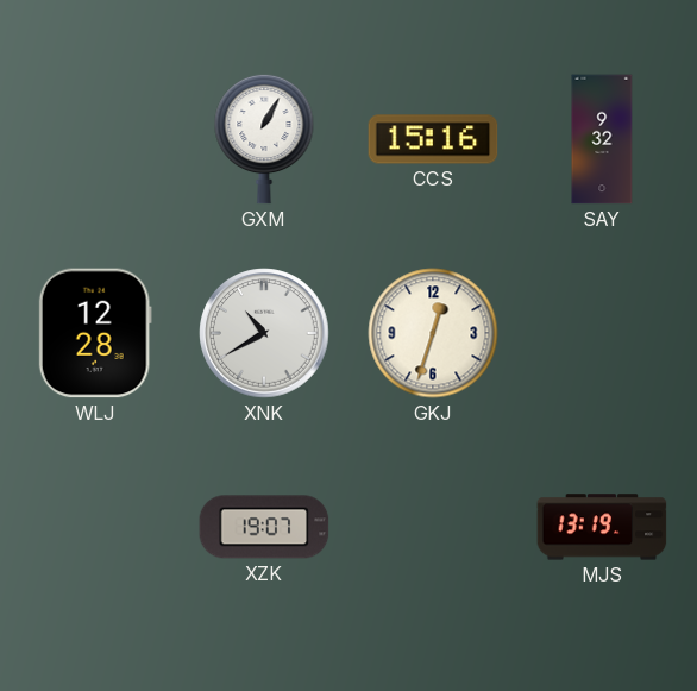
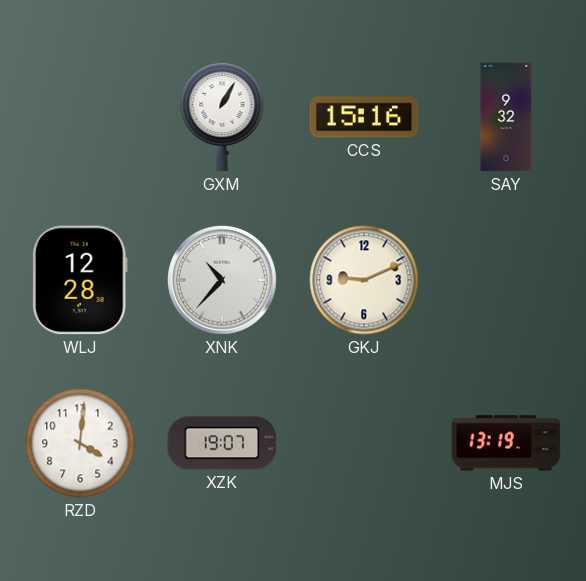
XNK: 10:40 -> 10:37 (222, 280)
GKJ: 12:33 -> 9:11 (364, 280)
RZD: none -> 4:01 (80, 443)
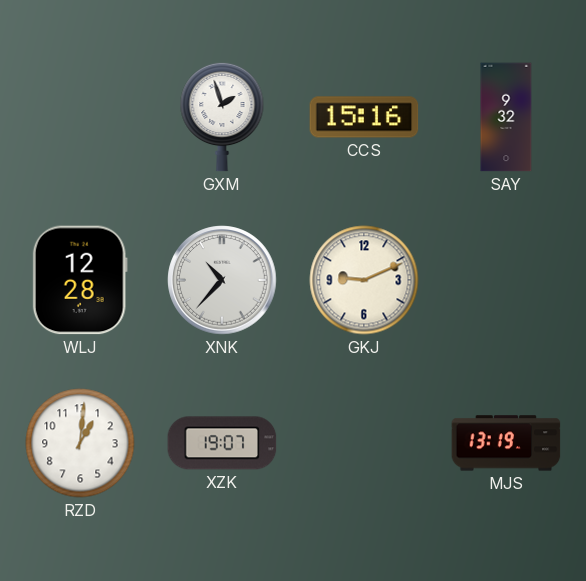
GXM: 1:05 -> 1:57 (222, 117)
RZD: 4:01 -> 1:01 (80, 443)
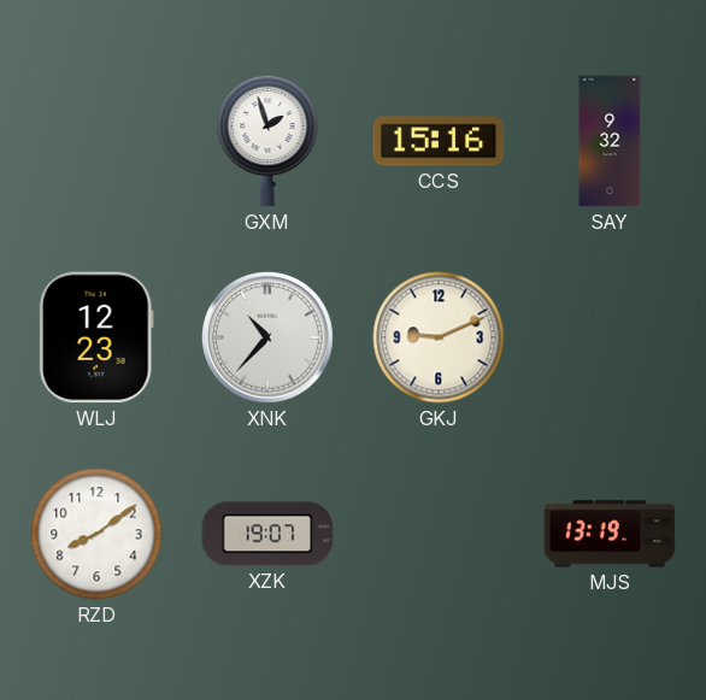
WLJ: 12:28 -> 12:23 (96, 337)
RZD: 1:01 -> 8:09 (96, 534)
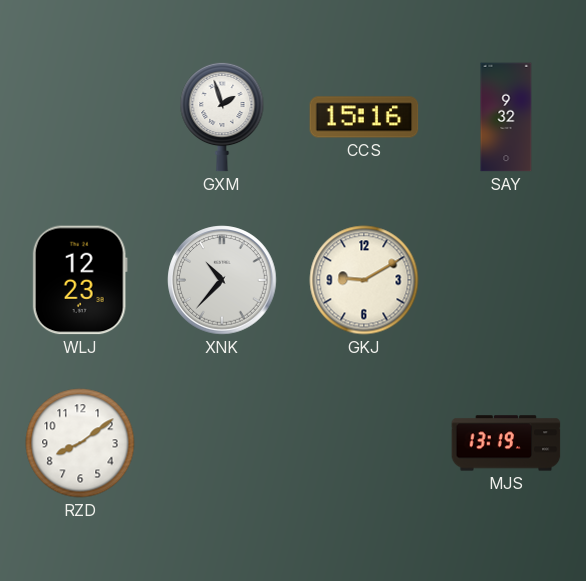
GKJ: 9:11 -> 9:10 (364, 280)
XZK: 19:07 -> none (267, 534)
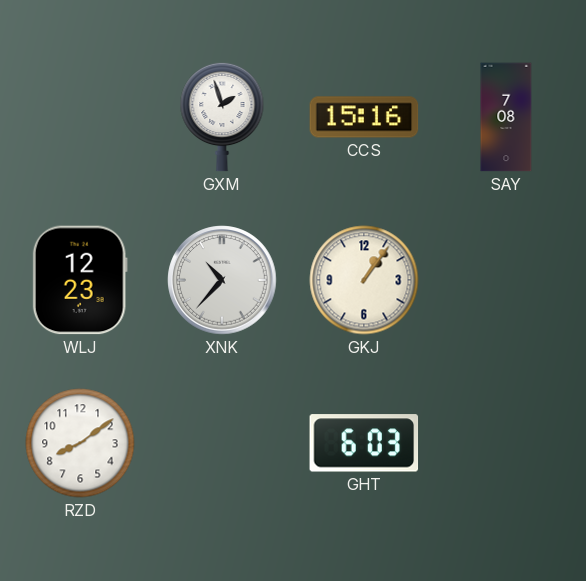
SAY: 9:32 -> 7:08 (506, 117)
GKJ: 9:10 -> 1:06 (364, 280)
GHT: none -> 6:03 (364, 443)
MJS: 13:19 -> none (506, 443)
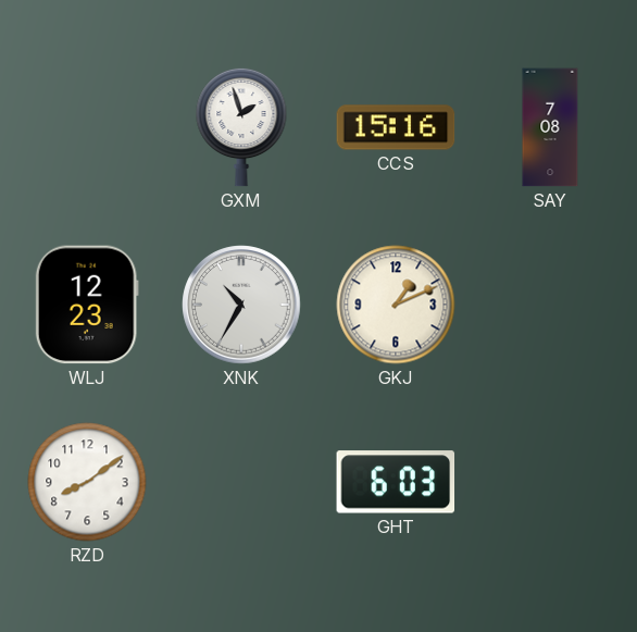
XNK: 10:37 -> 10:35 (241, 305)
GKJ: 1:06 -> 1:11 (396, 305)
